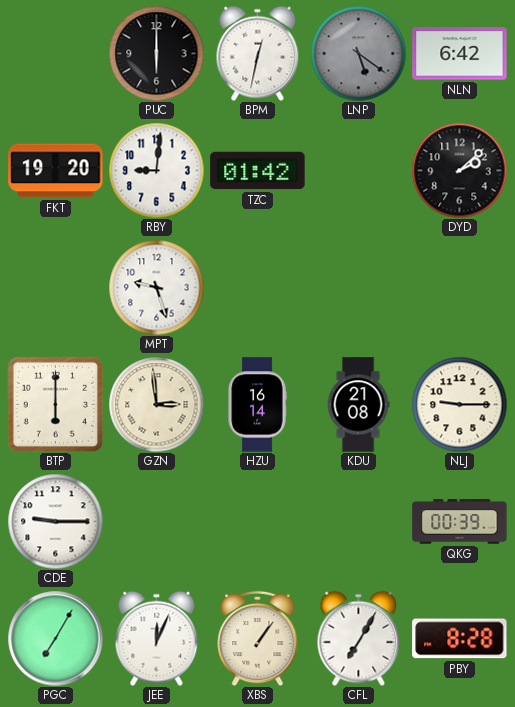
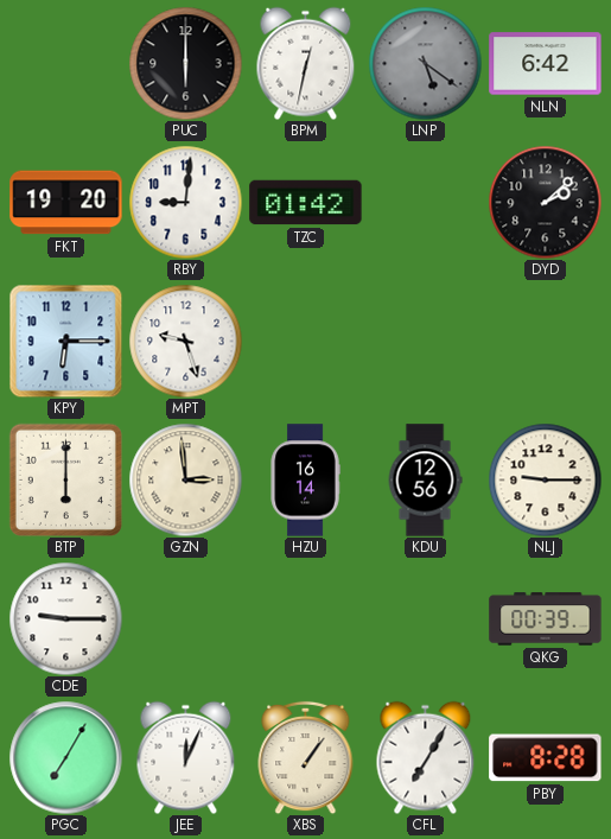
KPY: none -> 6:15 (65, 341)
KDU: 21:08 -> 12:56 (425, 481)
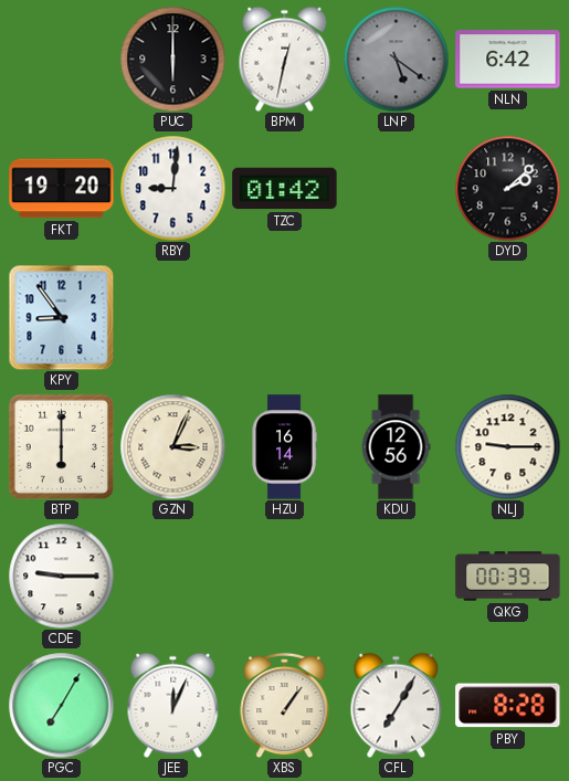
KPY: 6:15 -> 8:54 (61, 317)
MPT: 9:27 -> none (185, 341)
GZN: 2:59 -> 3:04 (172, 446)
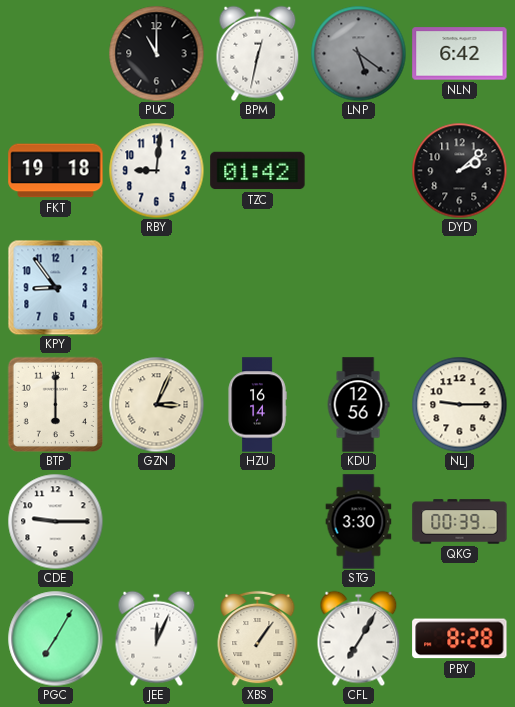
PUC: 6:00 -> 11:00 (156, 53)
FKT: 19:20 -> 19:18 (56, 171)
STG: none -> 3:30 (359, 522)
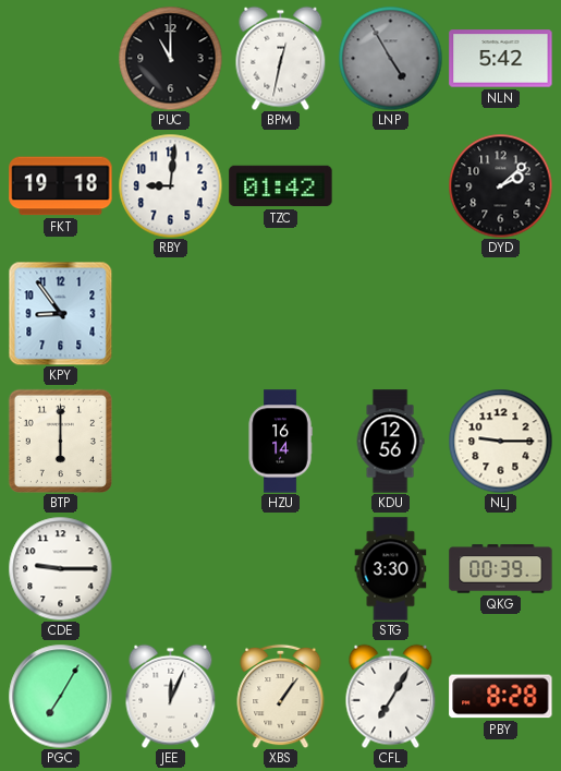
LNP: 5:21 -> 4:55 (390, 58)
NLN: 6:42 -> 5:42 (501, 59)
GZN: 3:04 -> none (156, 404)
